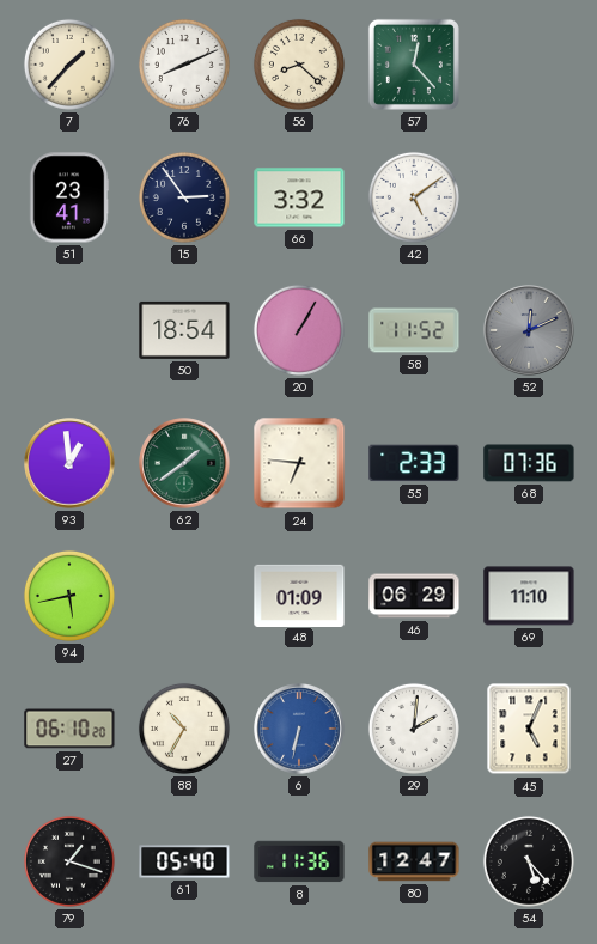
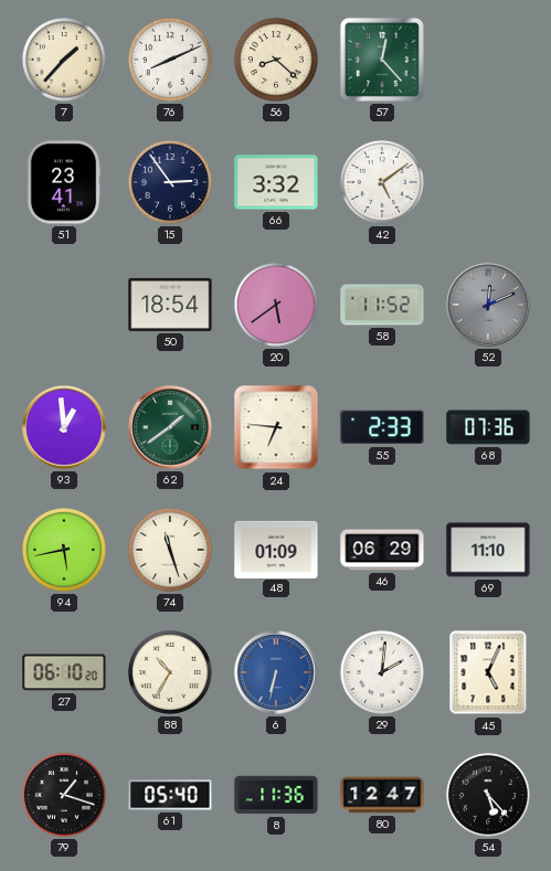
20: 1:05 -> 5:39 (276, 305)
74: none -> 11:27 (170, 550)
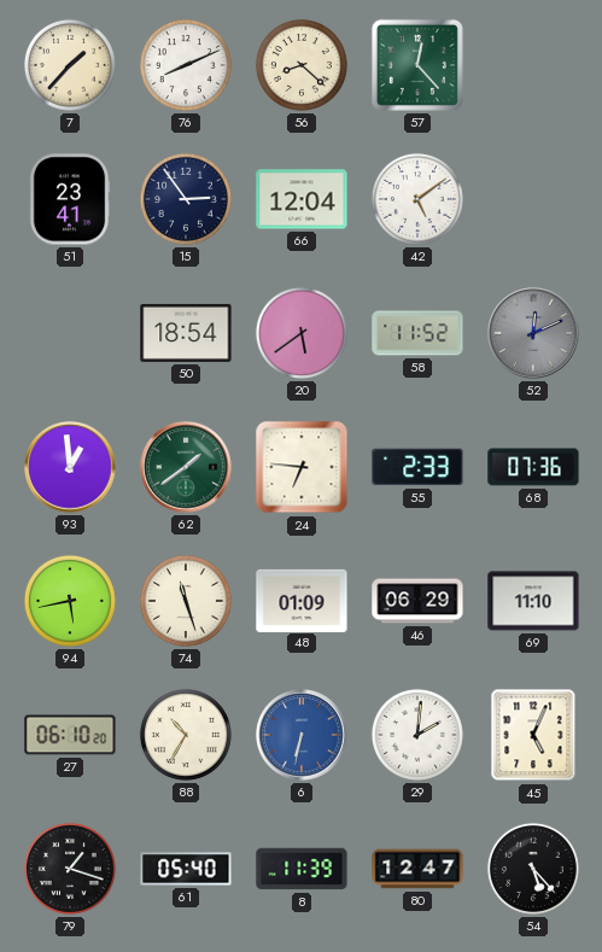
66: 3:32 -> 12:04 (302, 199)
8: 11:36 -> 11:39 (302, 869)
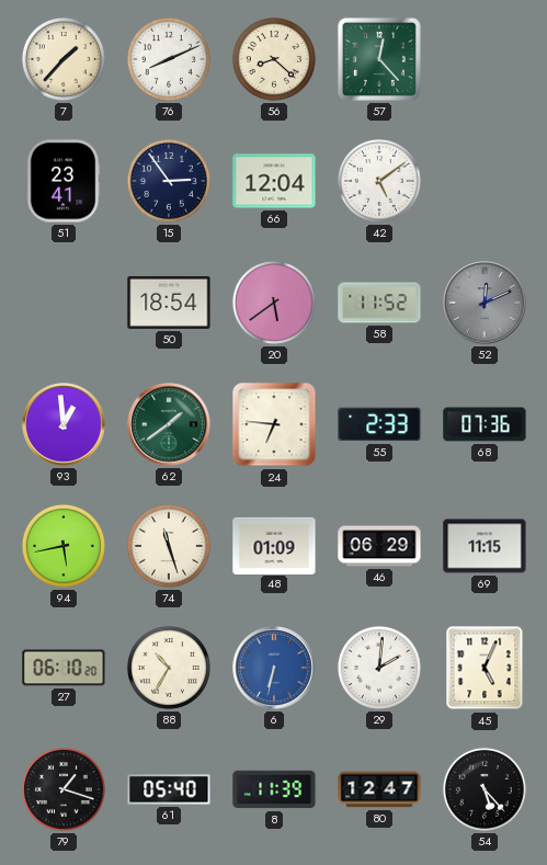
69: 11:10 -> 11:15 (485, 546)
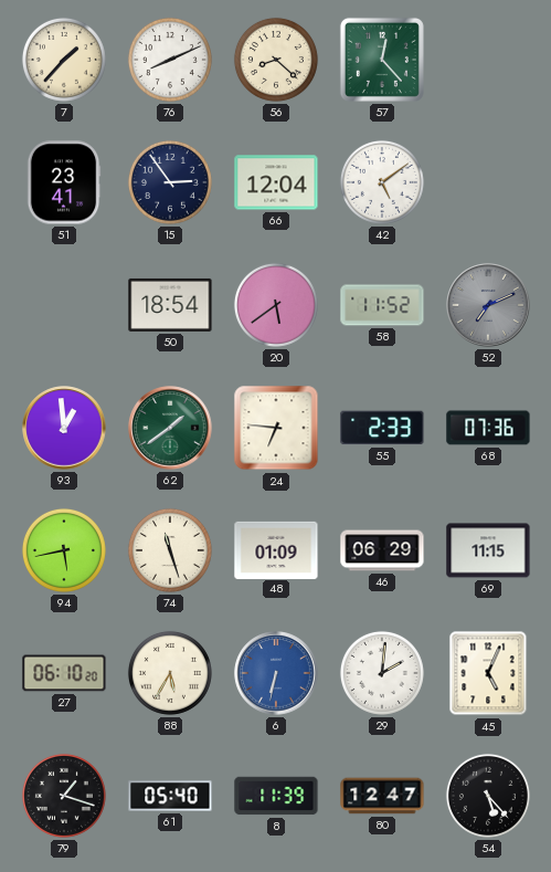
52: 12:11 -> 7:11 (488, 305)
88: 10:35 -> 5:35 (170, 673)
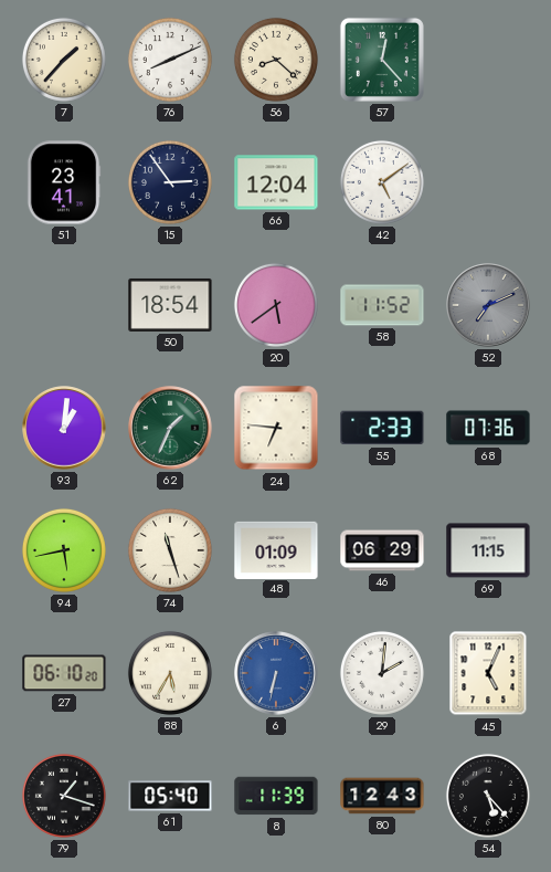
93: 12:59 -> 1:01 (64, 428)
62: 1:39 -> 1:34 (170, 428)
80: 12:47 -> 12:43 (382, 796)
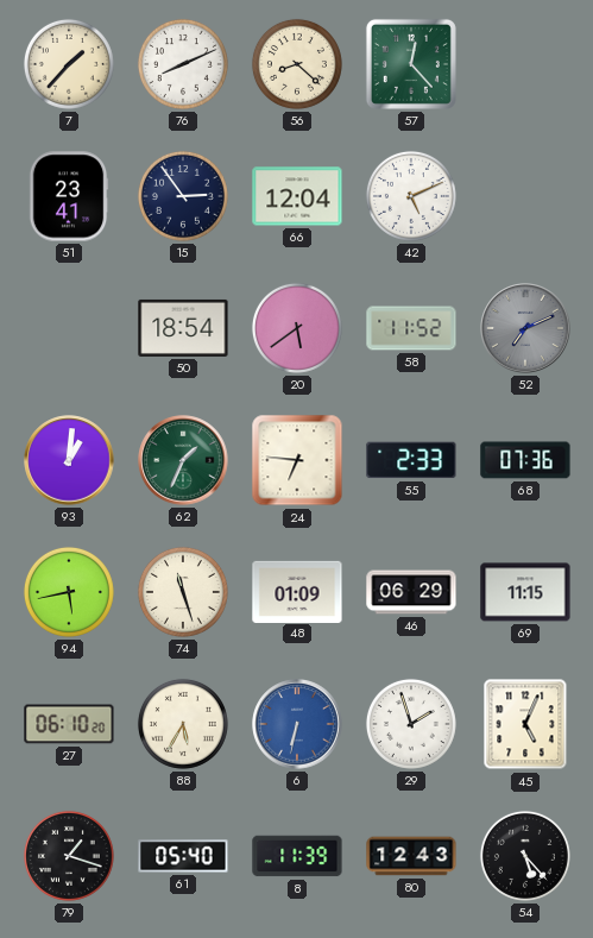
42: 5:09 -> 5:11 (411, 196)
29: 2:01 -> 1:57 (411, 724)
